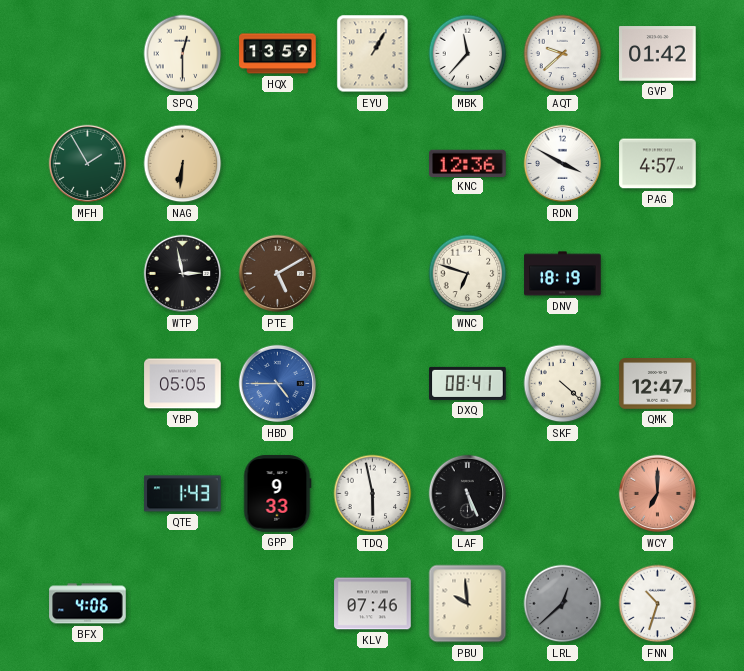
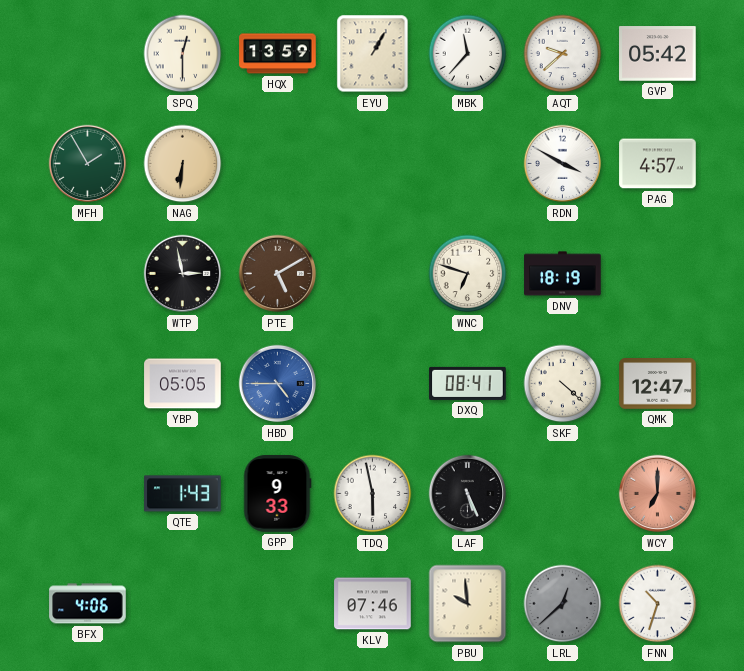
GVP: 01:42 -> 05:42 (658, 54)
KNC: 12:36 -> none (468, 163)
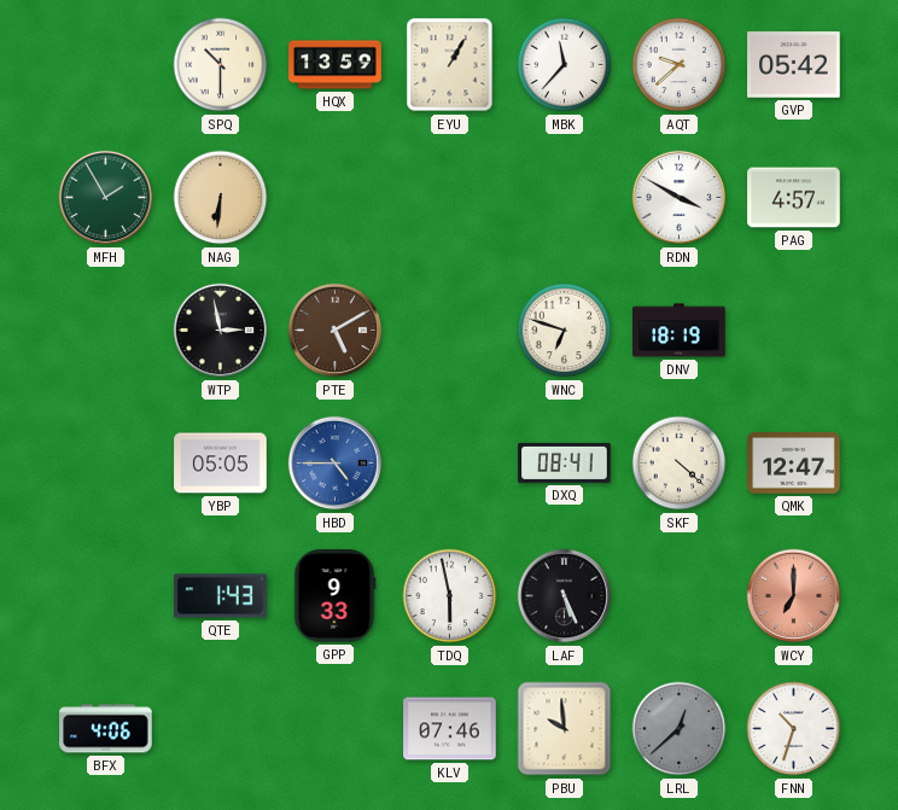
SPQ: 12:30 -> 10:30 (221, 65)
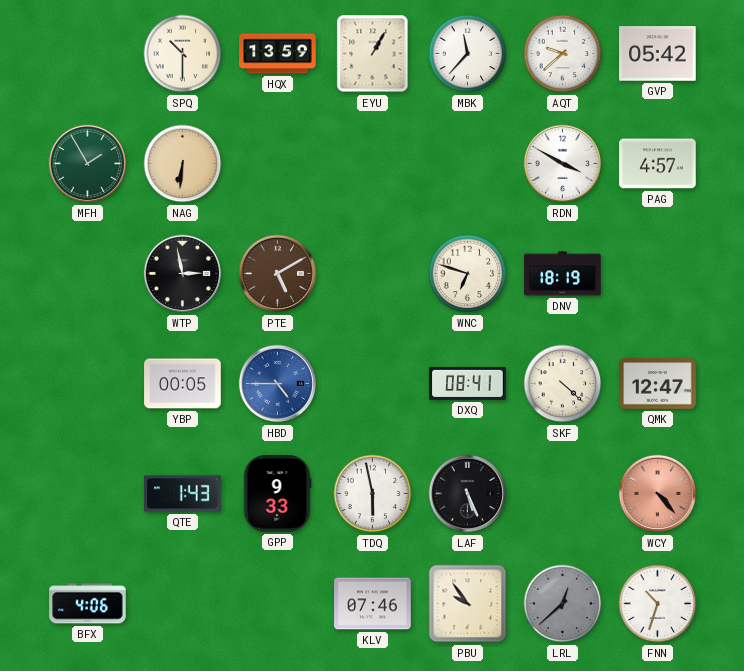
YBP: 05:05 -> 00:05 (183, 384)
WCY: 7:00 -> 4:23 (658, 494)
PBU: 9:59 -> 9:54 (468, 604)
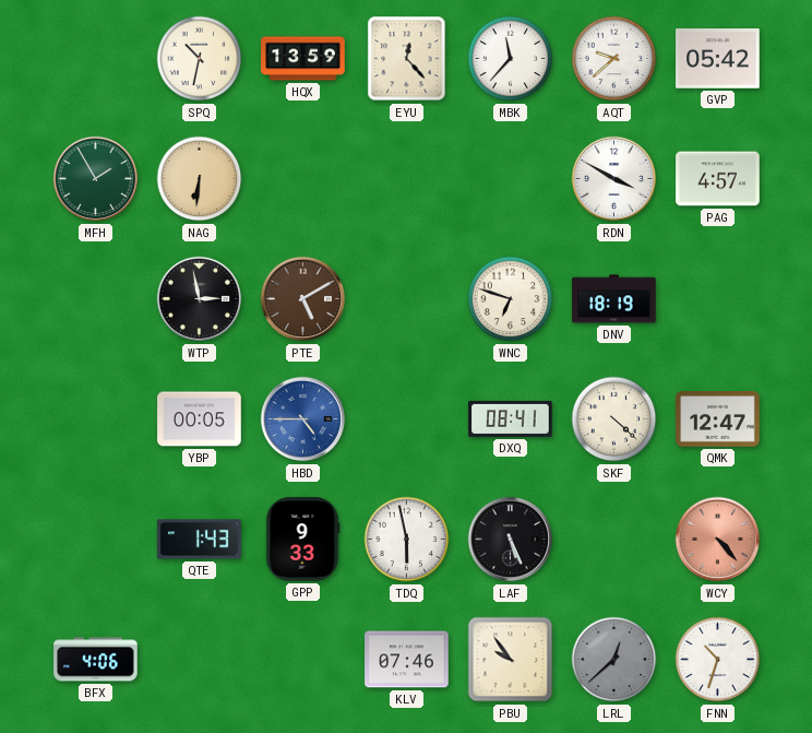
SPQ: 10:30 -> 10:32 (200, 59)
EYU: 1:05 -> 12:23 (407, 59)
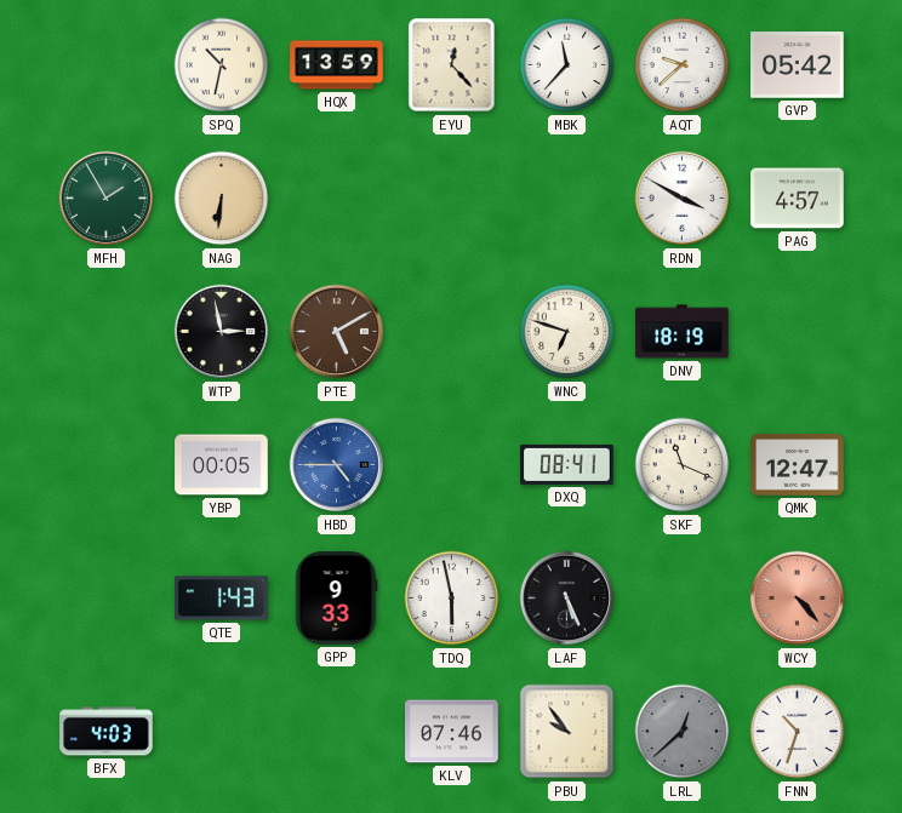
SKF: 4:22 -> 11:19 (683, 465)
BFX: 4:06 -> 4:03 (107, 732)
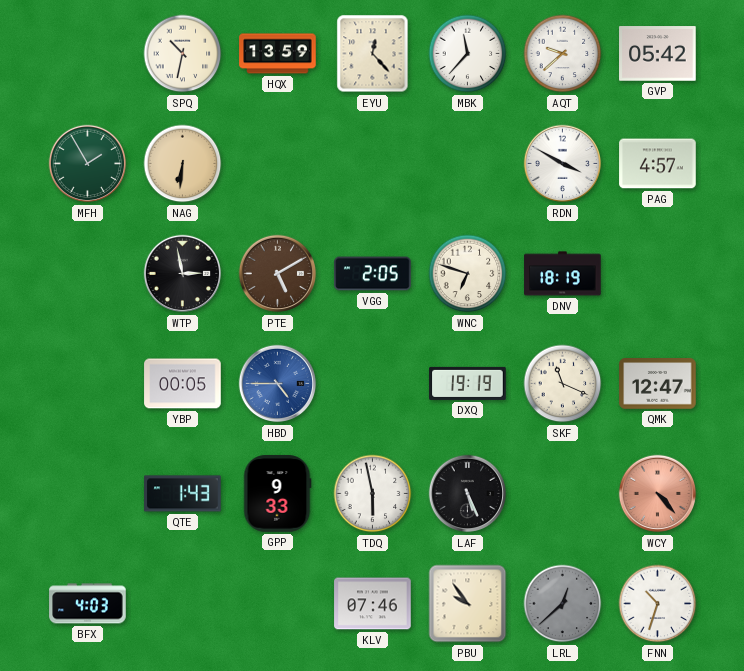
VGG: none -> 2:05 (373, 274)
DXQ: 08:41 -> 19:19 (468, 383)
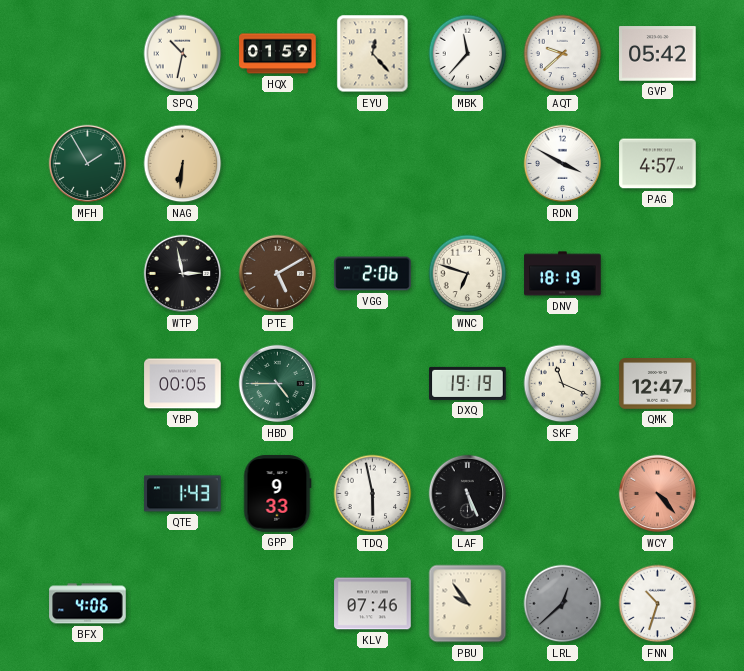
HQX: 13:59 -> 01:59 (278, 54)
VGG: 2:05 -> 2:06 (373, 274)
HBD dial: blue -> green (278, 384)
BFX: 4:03 -> 4:06 (88, 604)
